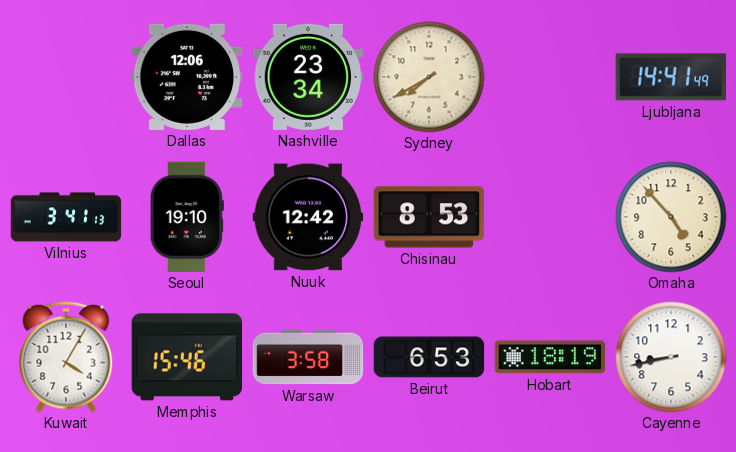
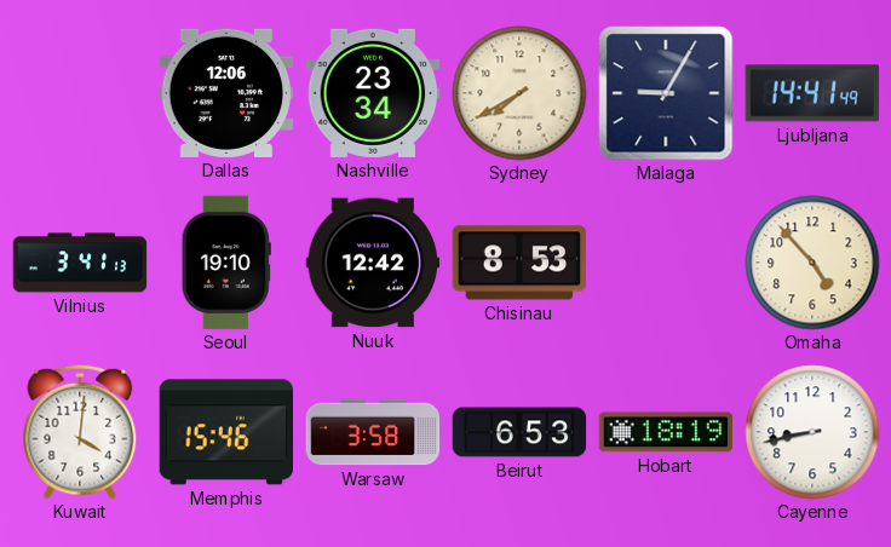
Malaga: none -> 9:05 (666, 93)
Kuwait: 4:05 -> 4:01 (80, 432)
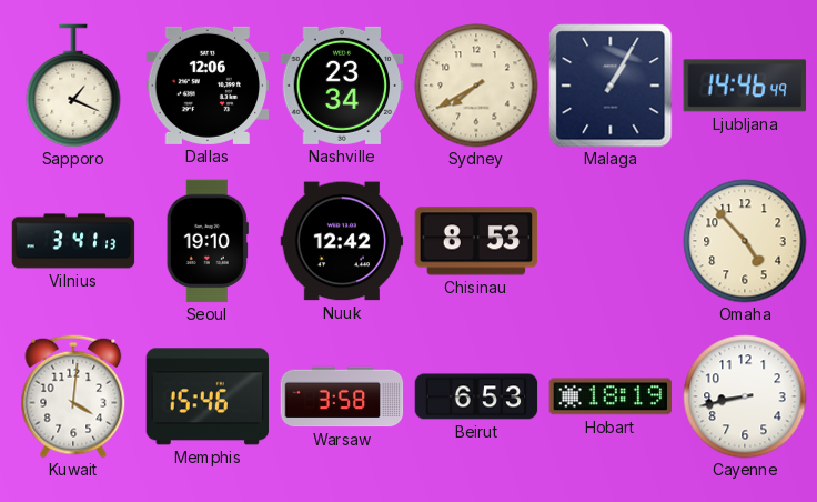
Sapporo: none -> 1:19 (73, 86)
Malaga: 9:05 -> 1:05 (611, 86)
Ljubljana: 14:41 -> 14:46 (745, 86)
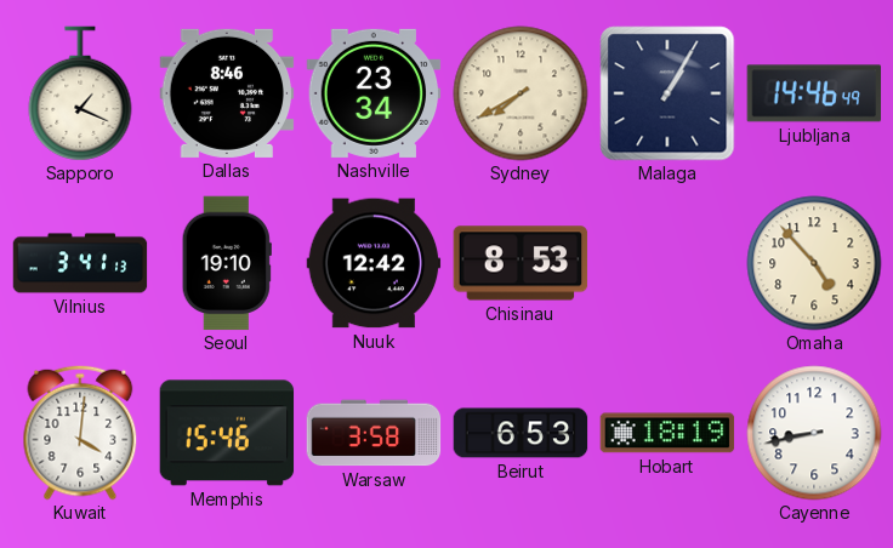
Dallas: 12:06 -> 8:46 (227, 93)
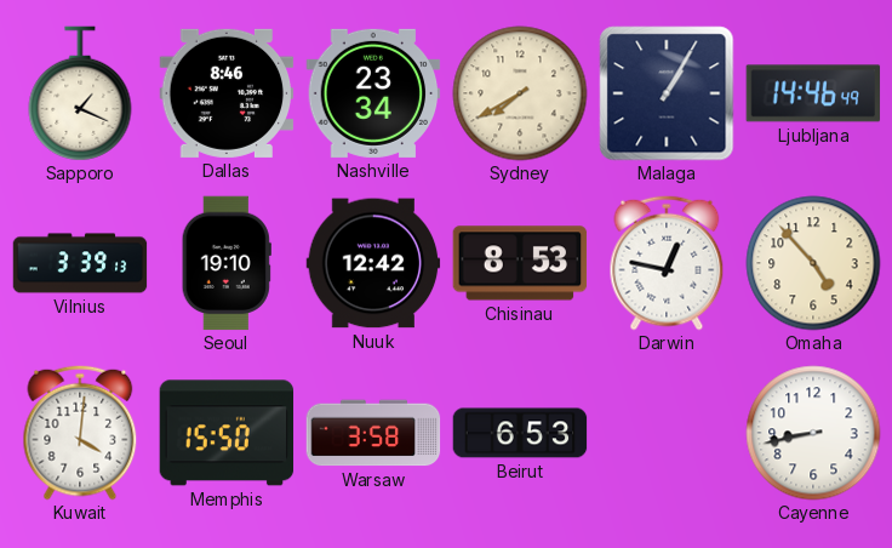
Vilnius: 3:41 -> 3:39 (80, 263)
Darwin: none -> 12:47 (667, 263)
Memphis: 15:46 -> 15:50 (227, 433)
Hobart: 18:19 -> none (667, 433)
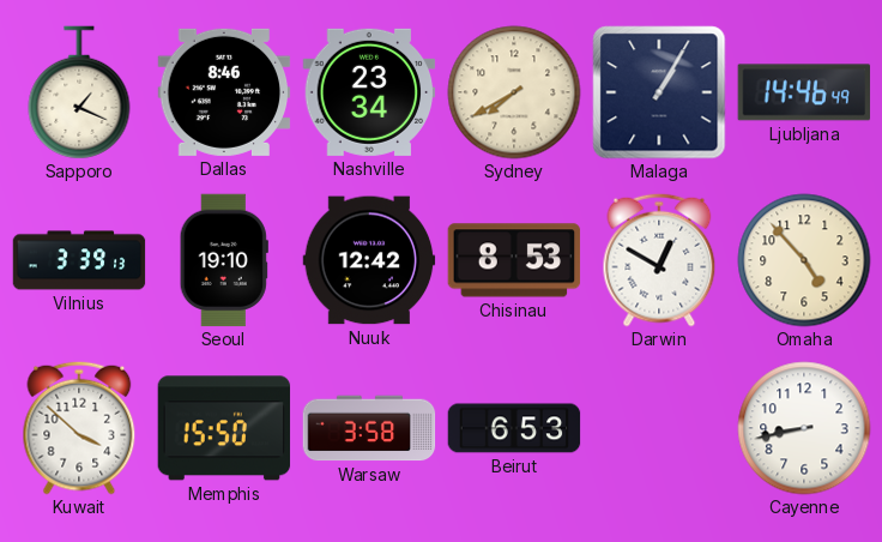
Darwin: 12:47 -> 12:50 (659, 260)
Kuwait: 4:01 -> 3:52 (79, 428)
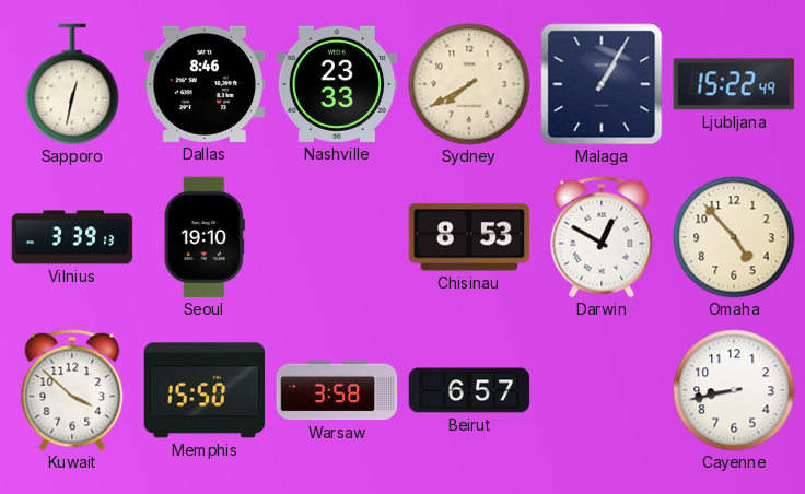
Sapporo: 1:19 -> 12:32 (72, 84)
Nashville: 23:34 -> 23:33 (337, 84)
Ljubljana: 14:46 -> 15:22 (734, 84)
Nuuk: 12:42 -> none (369, 260)
Beirut: 6:53 -> 6:57 (469, 390)
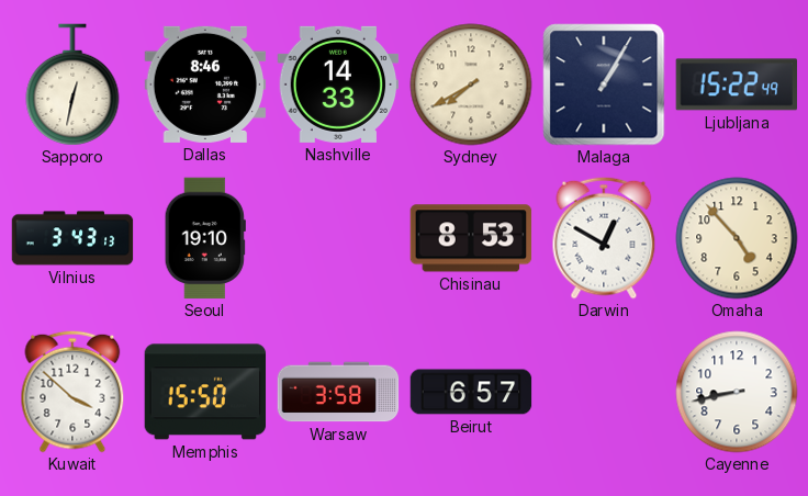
Nashville: 23:33 -> 14:33 (338, 84)
Vilnius: 3:39 -> 3:43 (72, 238)
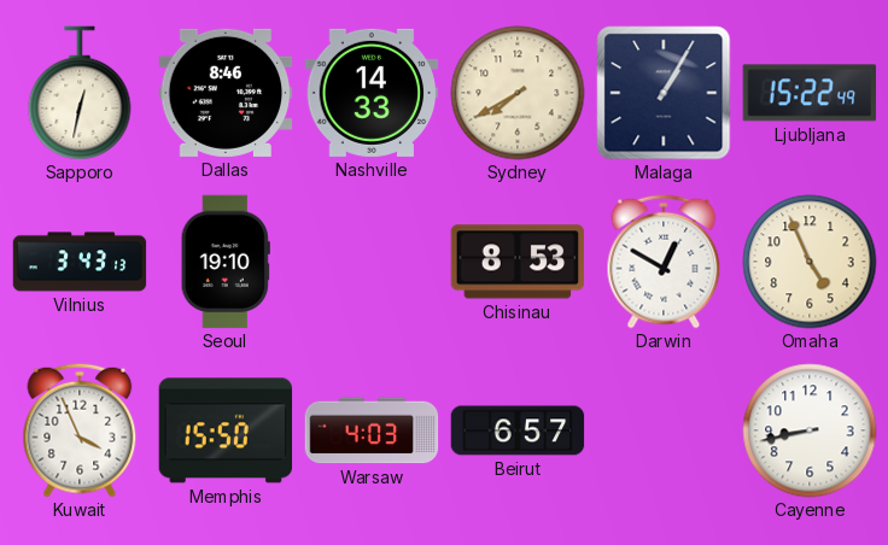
Omaha: 4:53 -> 4:56 (810, 262)
Kuwait: 3:52 -> 3:56 (80, 430)
Warsaw: 3:58 -> 4:03 (372, 430)
